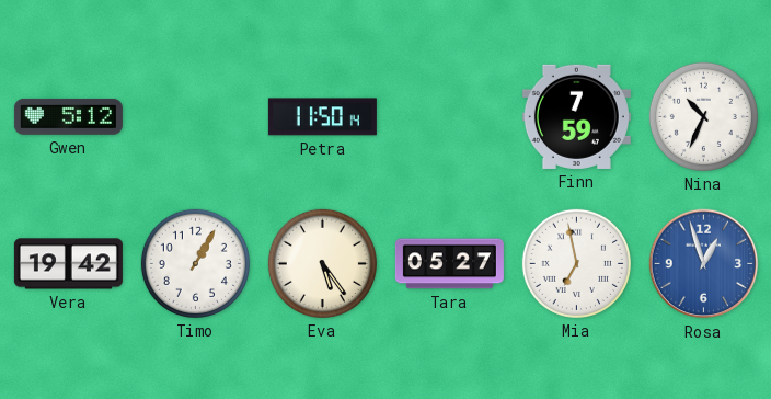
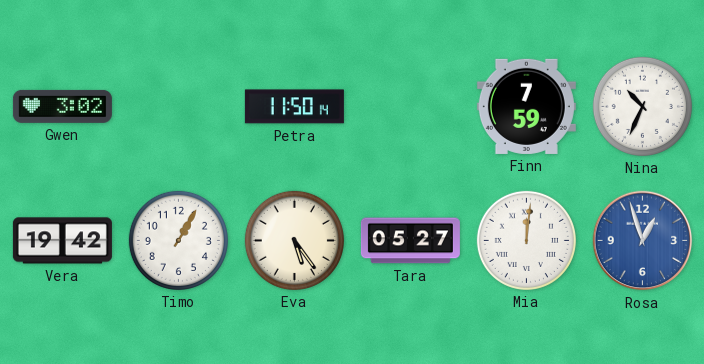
Gwen: 5:12 -> 3:02 (62, 106)
Mia: 6:58 -> 12:01 (526, 240)
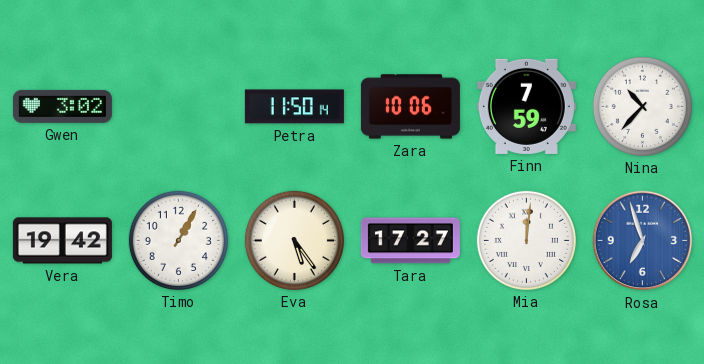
Zara: none -> 10:06 (410, 107)
Nina: 10:34 -> 10:37 (642, 106)
Tara: 05:27 -> 17:27 (410, 241)
Rosa: 12:57 -> 6:57 (643, 241)
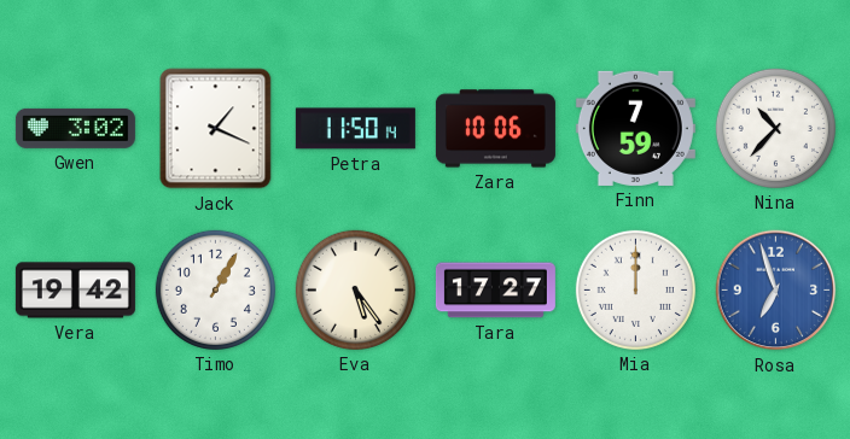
Jack: none -> 1:19 (216, 129)
Mia: 12:01 -> 12:00 (635, 289)
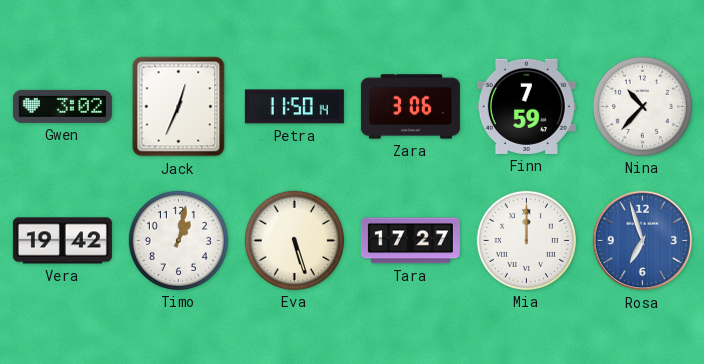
Jack: 1:19 -> 12:34 (179, 107)
Zara: 10:06 -> 3:06 (410, 107)
Timo: 1:05 -> 1:02 (178, 240)
Eva: 5:24 -> 5:27 (294, 240)
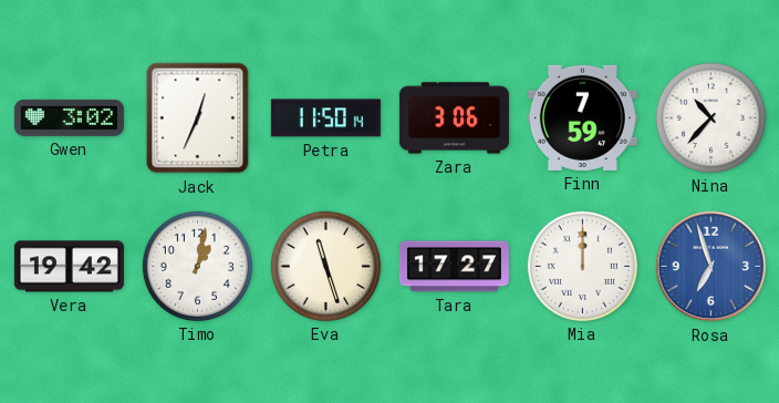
Eva: 5:27 -> 11:27 (325, 266)
